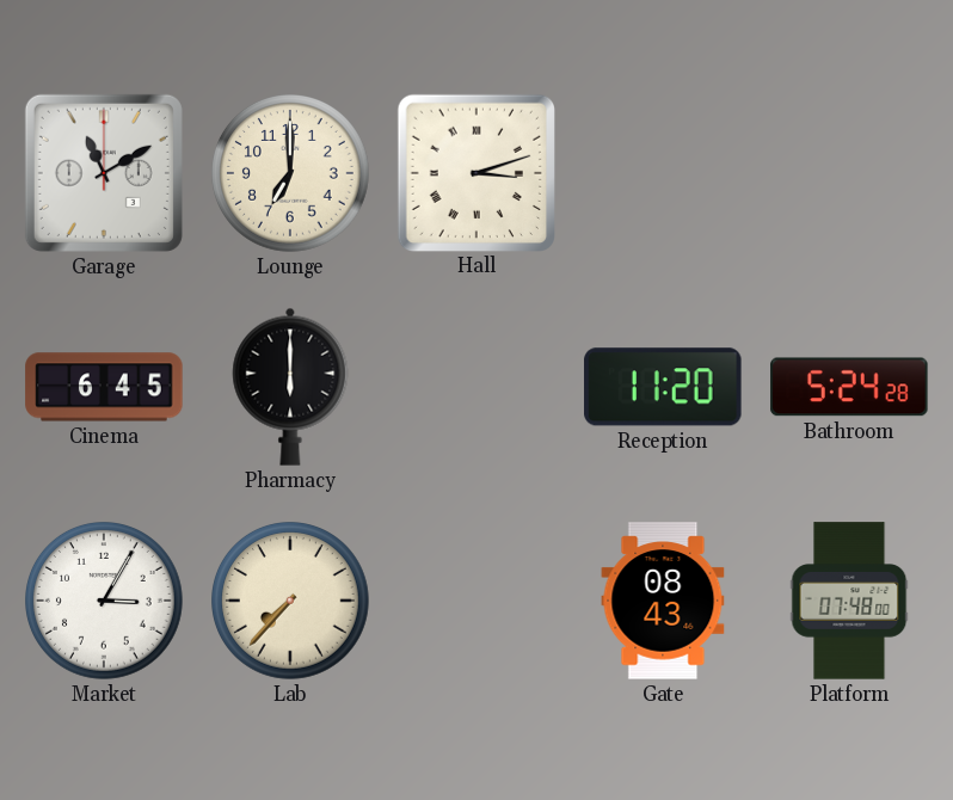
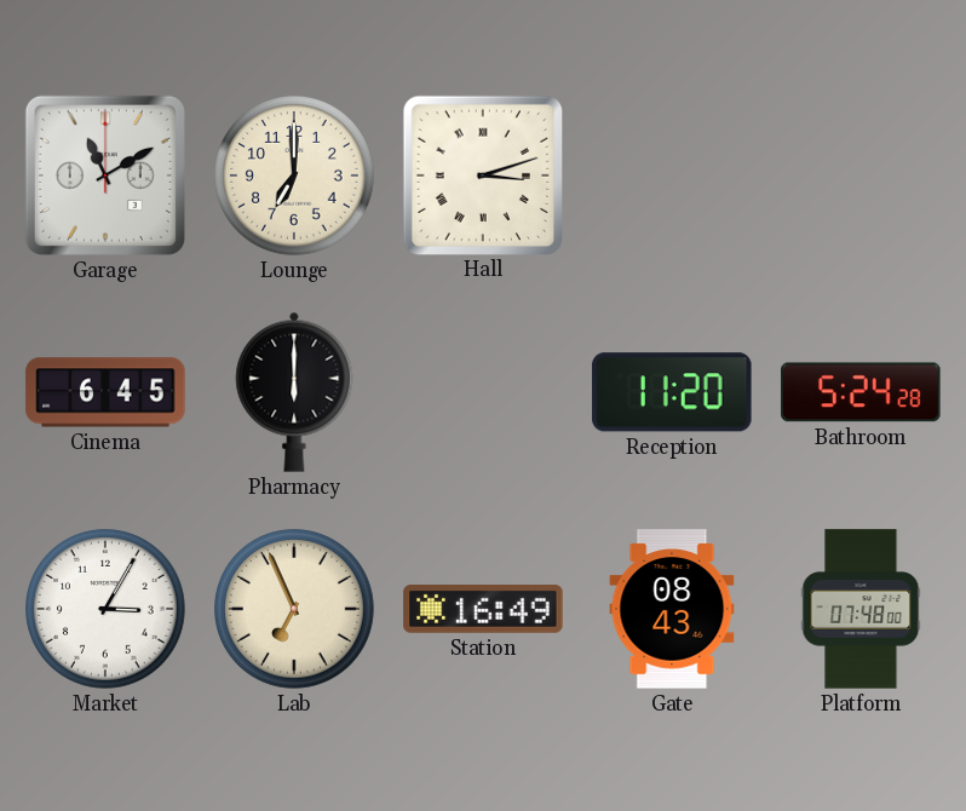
Lab: 7:37 -> 6:56 (295, 610)
Station: none -> 16:49 (483, 610)
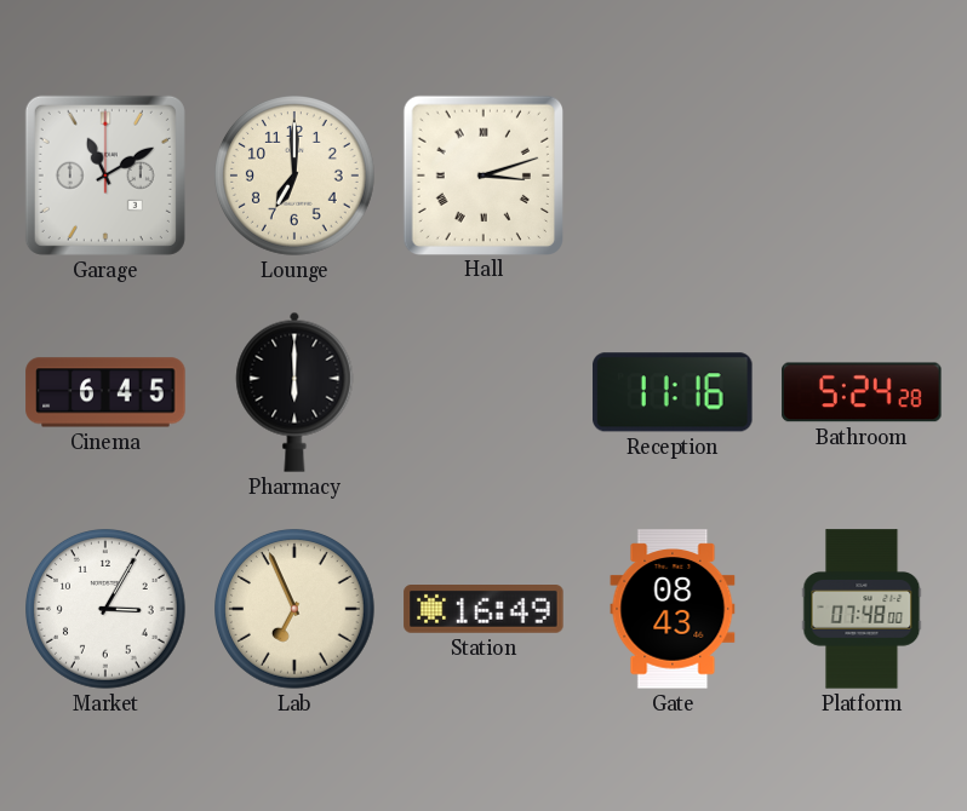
Reception: 11:20 -> 11:16 (673, 392)
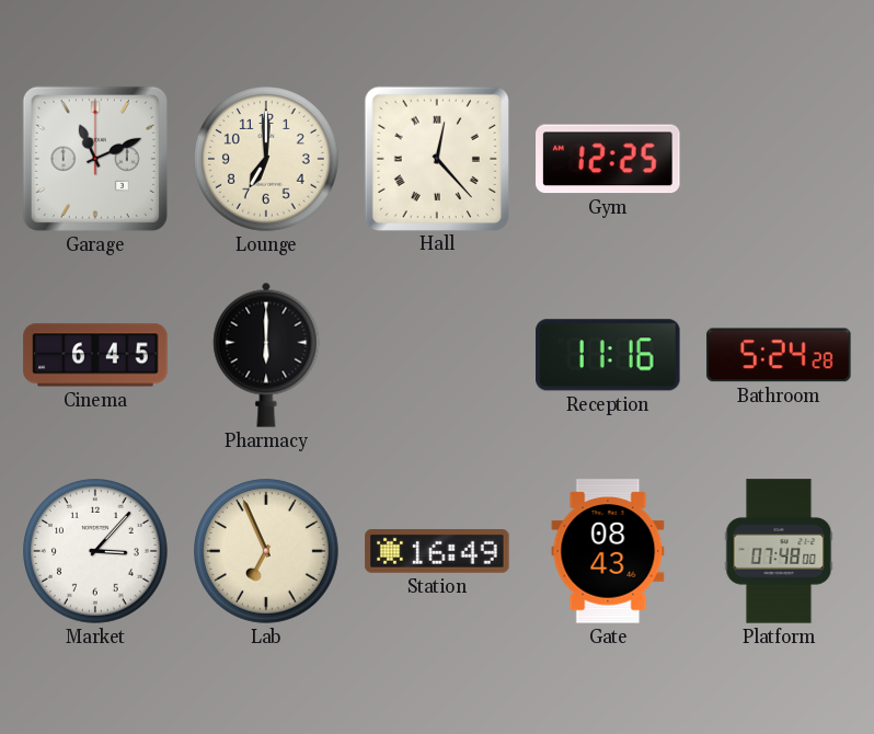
Garage: 11:10 -> 11:11 (95, 159)
Hall: 3:12 -> 12:23 (436, 158)
Gym: none -> 12:25 (608, 159)
Market: 3:05 -> 3:07 (96, 552)
